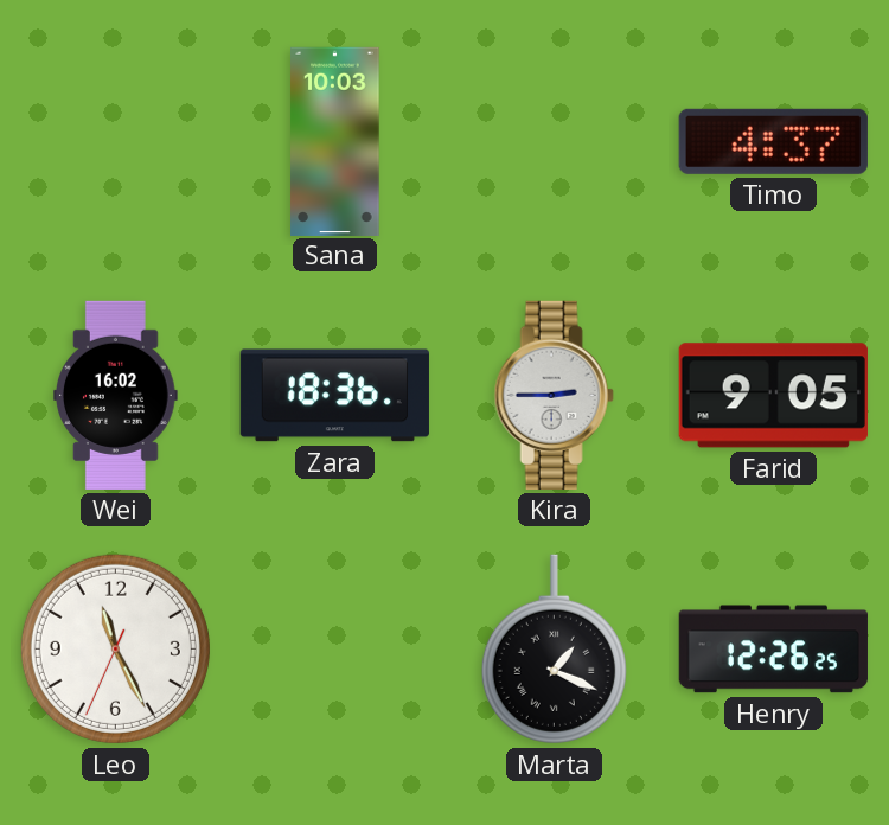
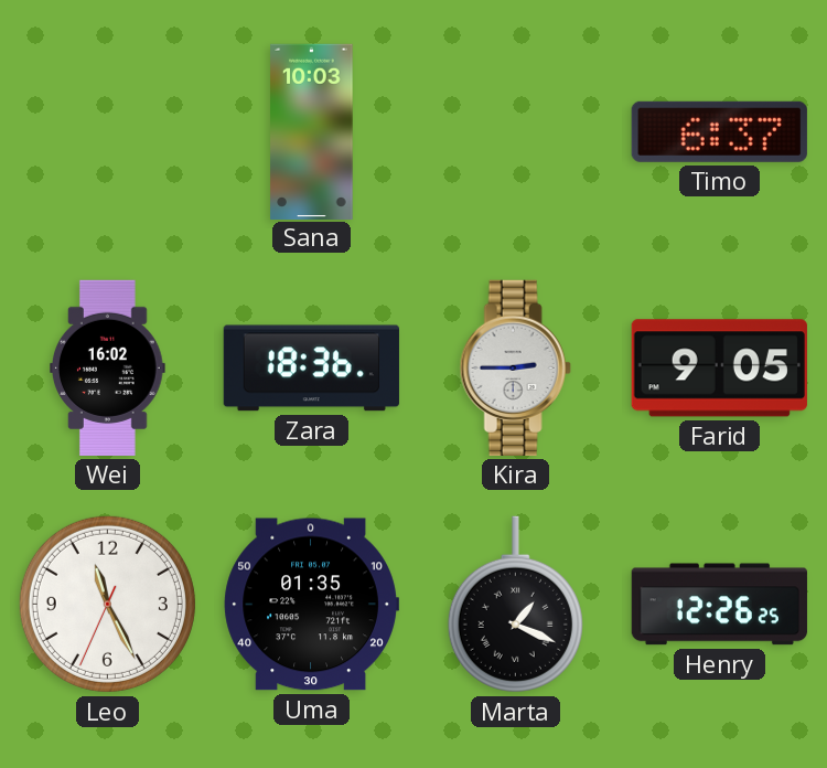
Timo: 4:37 -> 6:37 (719, 131)
Uma: none -> 01:35 (311, 605)
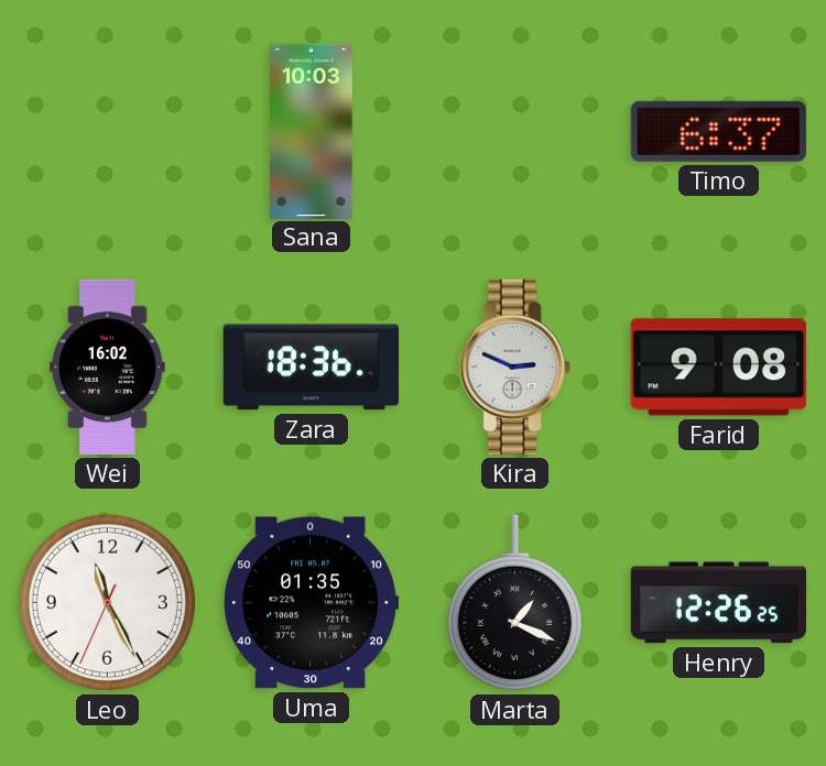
Kira: 2:45 -> 2:49 (514, 366)
Farid: 9:05 -> 9:08 (718, 368)
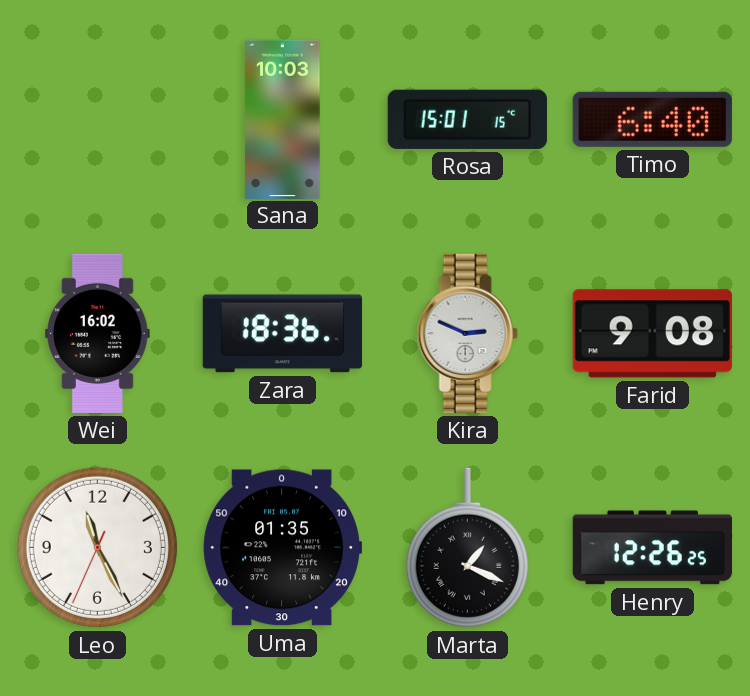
Rosa: none -> 15:01 (467, 119)
Timo: 6:37 -> 6:40 (652, 119)
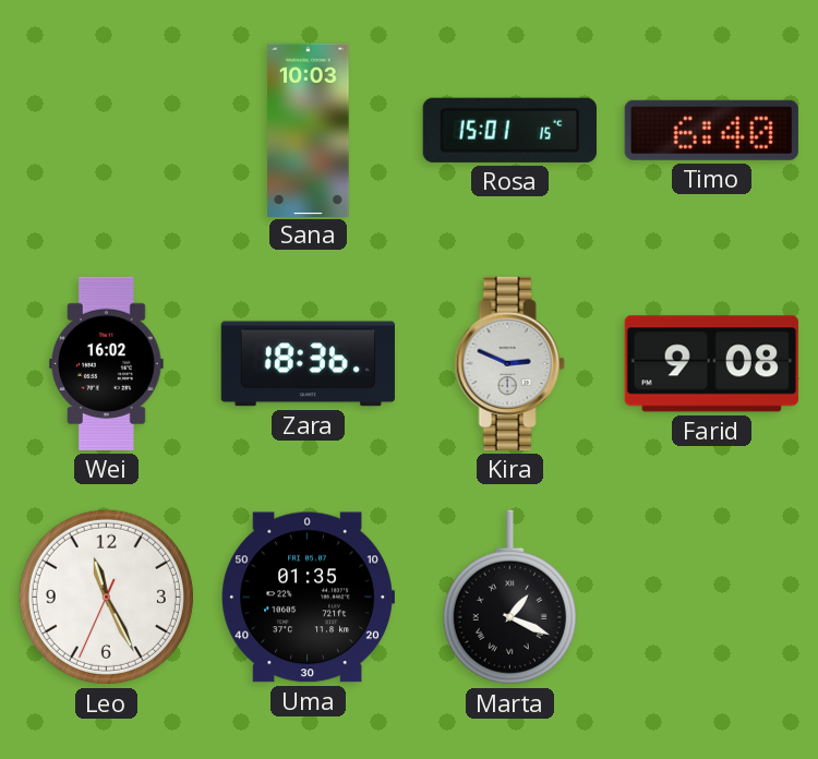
Henry: 12:26 -> none (652, 548)
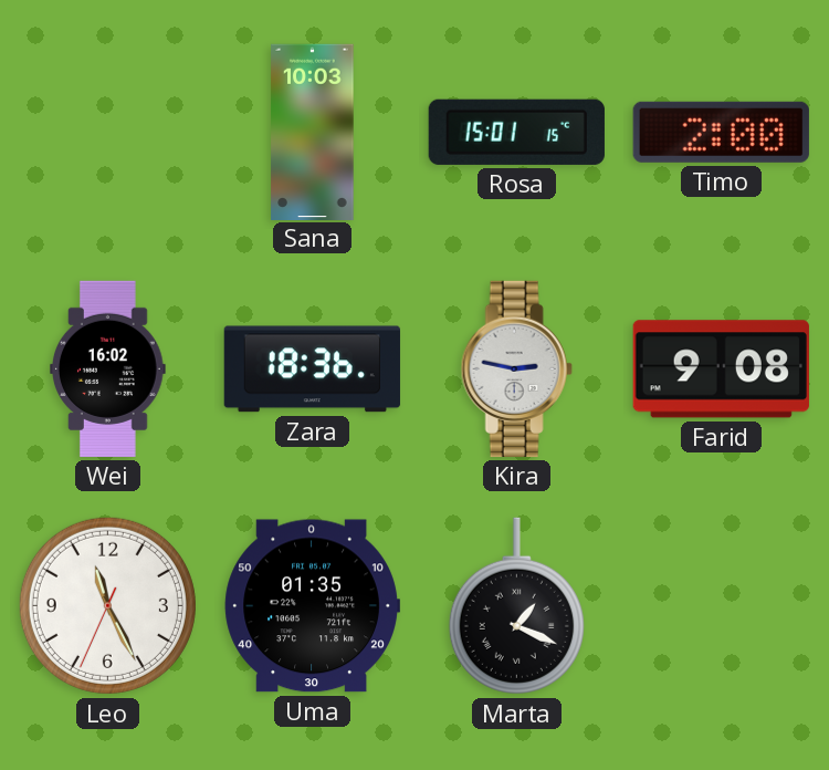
Timo: 6:40 -> 2:00 (721, 132)
Kira: 2:49 -> 2:47 (516, 368)
